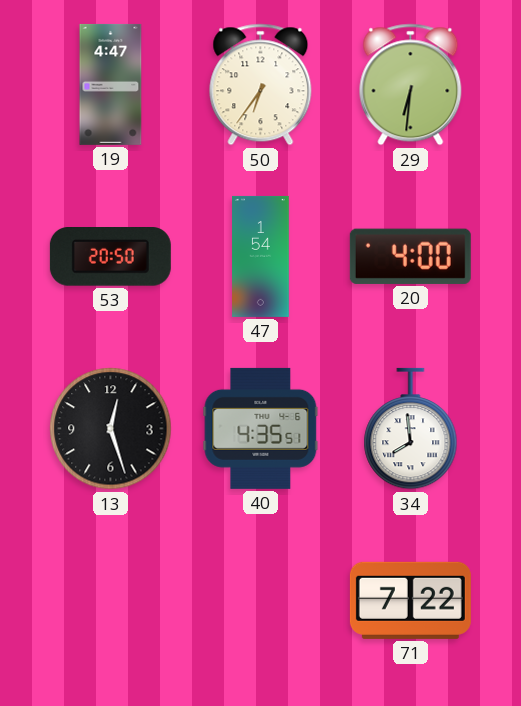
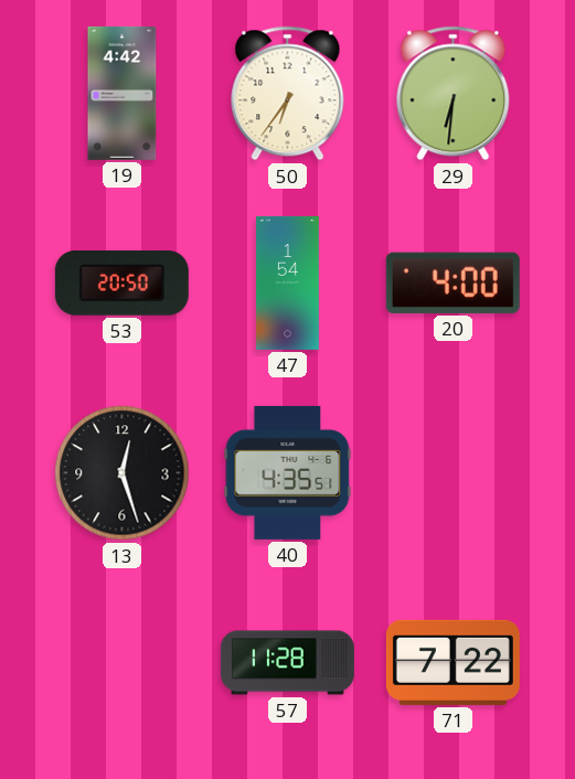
19: 4:47 -> 4:42 (123, 93)
34: 7:59 -> none (411, 429)
57: none -> 11:28 (287, 663)
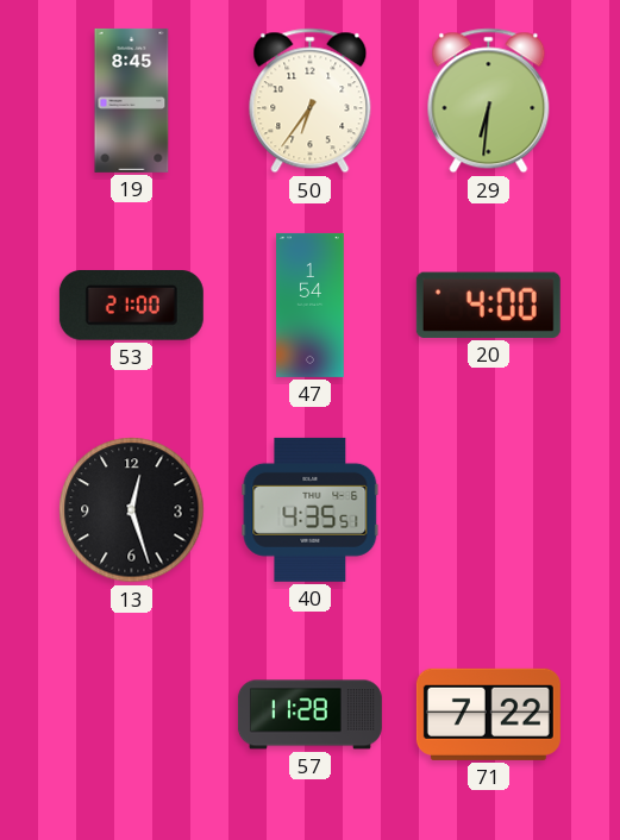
19: 4:42 -> 8:45 (132, 100)
53: 20:50 -> 21:00 (131, 306)
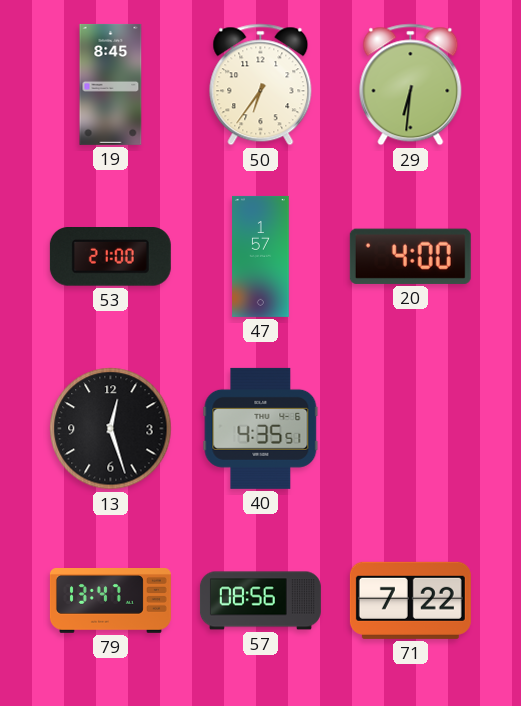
47: 1:54 -> 1:57 (261, 256)
79: none -> 13:47 (110, 601)
57: 11:28 -> 08:56 (260, 601)
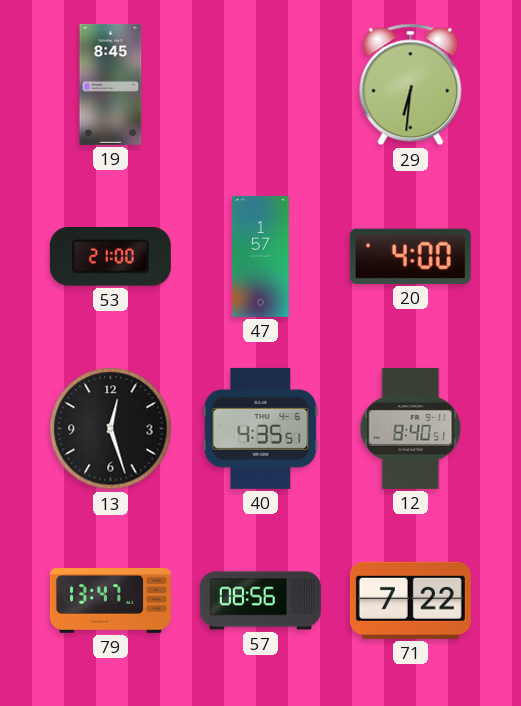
50: 6:36 -> none (261, 85)
12: none -> 8:40 (411, 428)
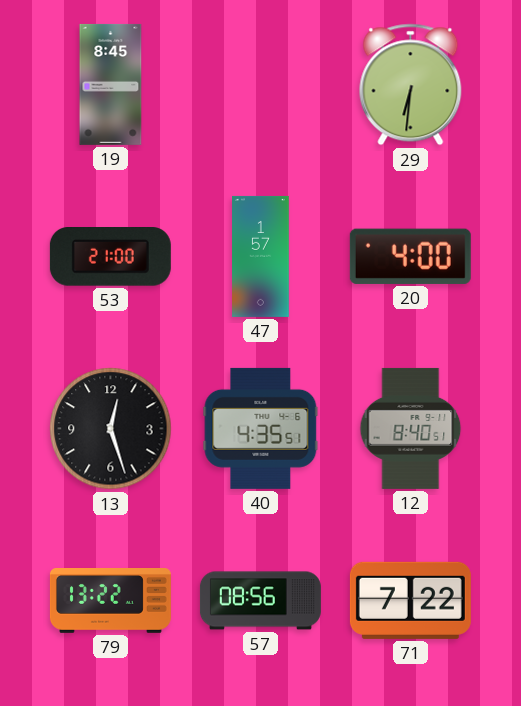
79: 13:47 -> 13:22 (110, 601)
